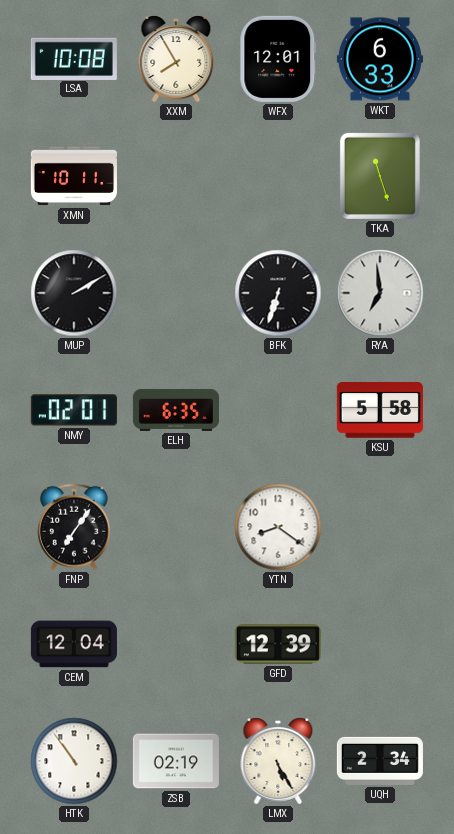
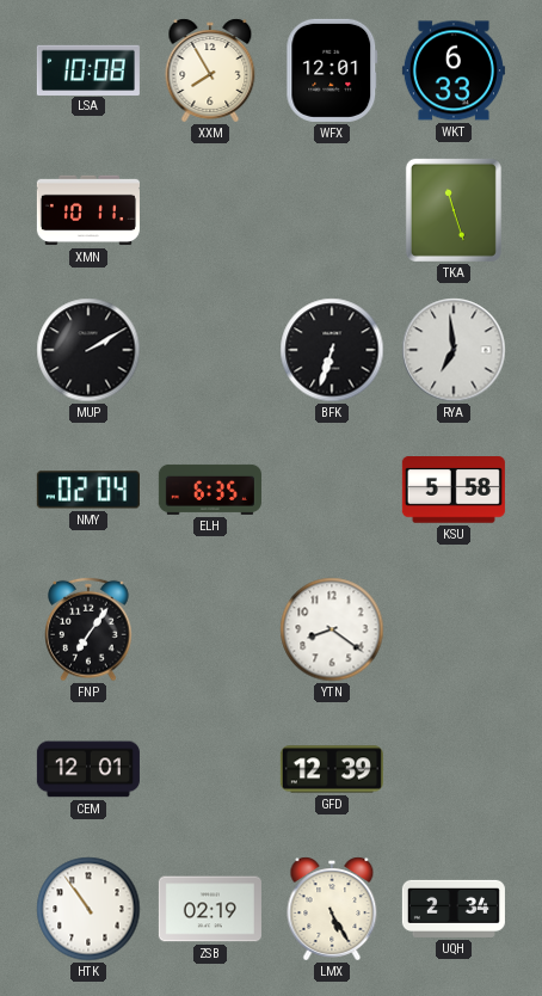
NMY: 02:01 -> 02:04 (88, 490)
CEM: 12:04 -> 12:01 (88, 769)
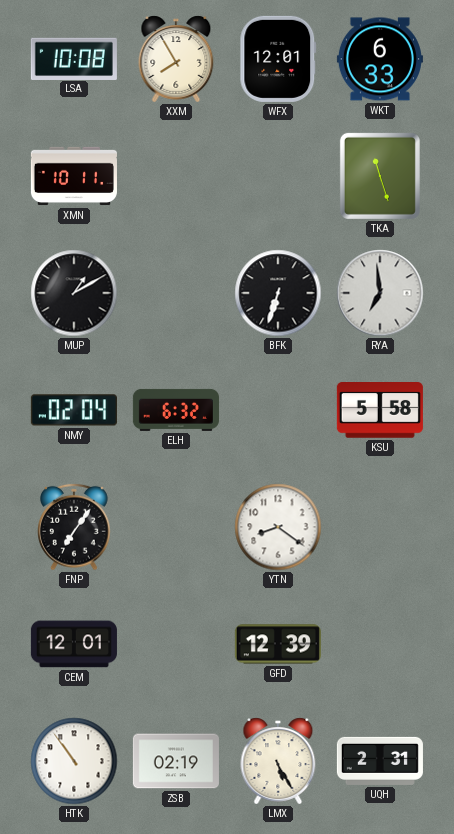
MUP: 2:10 -> 1:10 (74, 293)
ELH: 6:35 -> 6:32 (176, 410)
UQH: 2:34 -> 2:31 (380, 761)
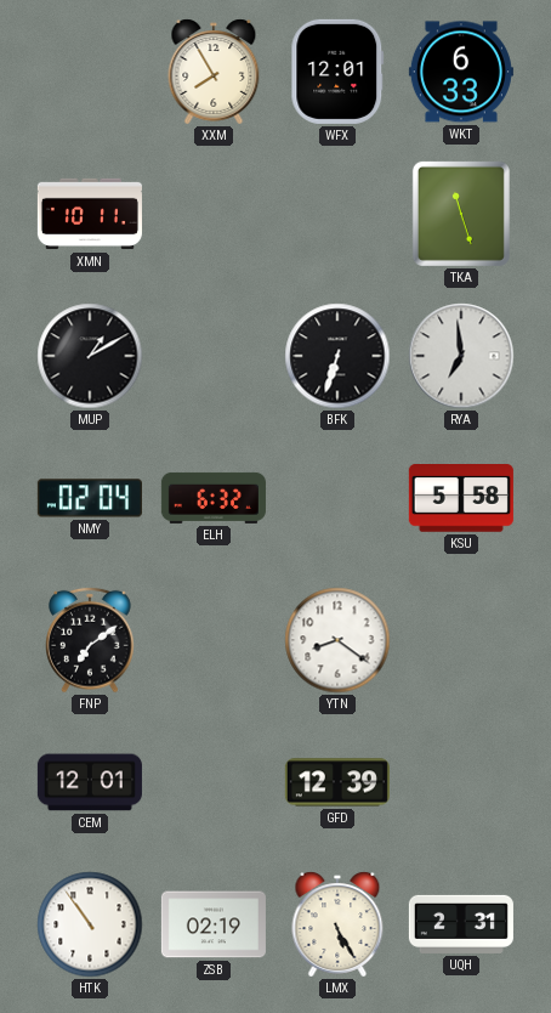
LSA: 10:08 -> none (74, 58)
FNP: 7:06 -> 7:09 (90, 640)
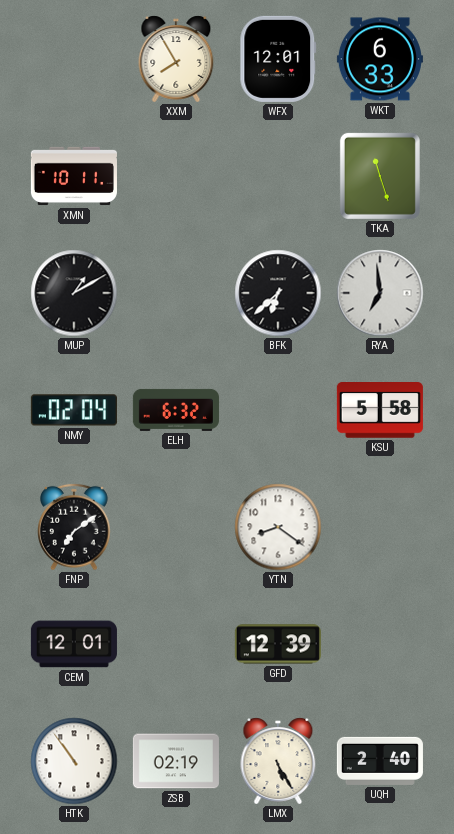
BFK: 6:33 -> 6:38 (278, 293)
UQH: 2:31 -> 2:40 (380, 761)
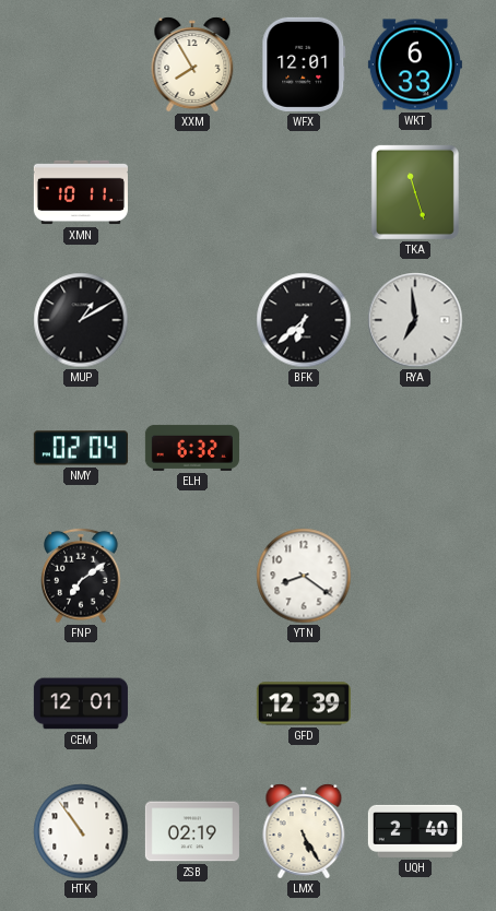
KSU: 5:58 -> none (380, 411)
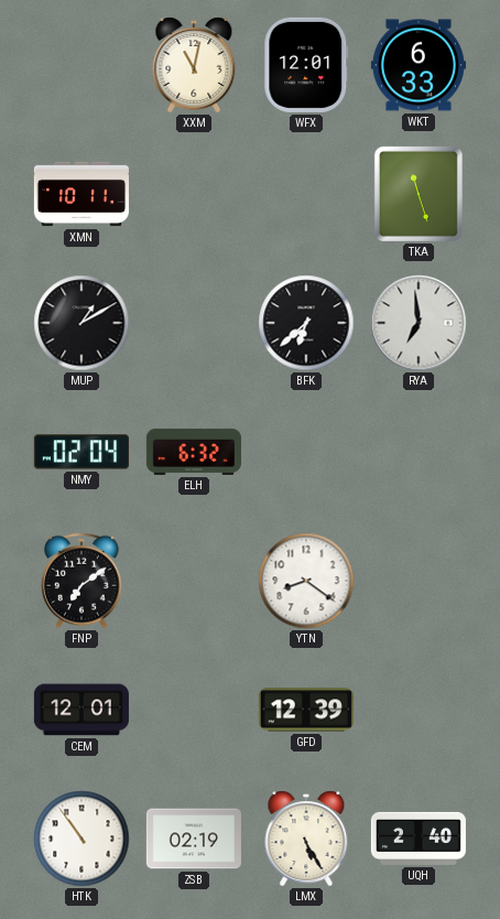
XXM: 7:55 -> 11:02 (194, 65)
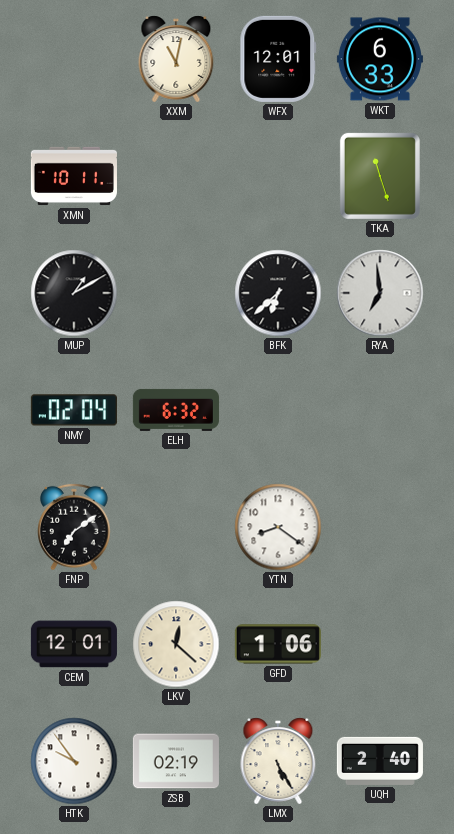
LKV: none -> 12:22 (176, 644)
GFD: 12:39 -> 1:06 (278, 644)
HTK: 10:54 -> 9:54 (74, 761)
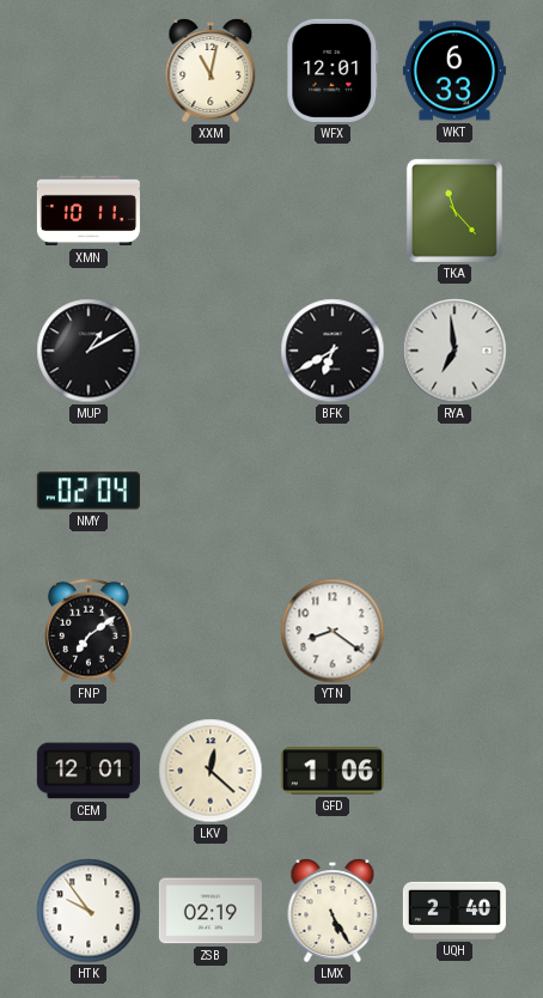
TKA: 11:27 -> 11:23 (454, 211)
BFK: 6:38 -> 6:40 (332, 351)
ELH: 6:32 -> none (176, 410)
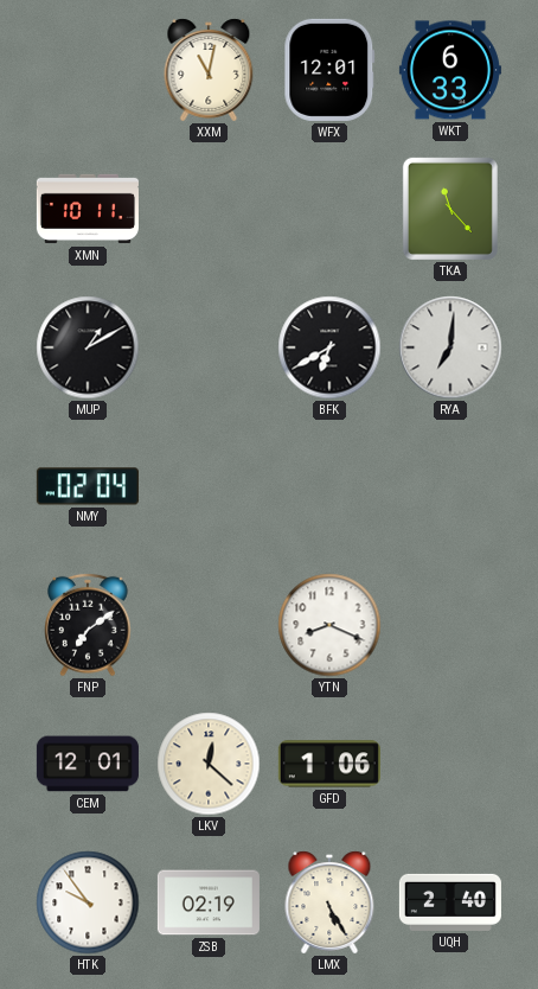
RYA: 6:59 -> 7:01 (450, 347)
YTN: 8:21 -> 8:19 (329, 625)
